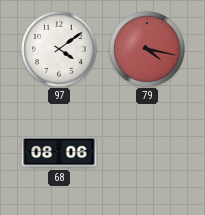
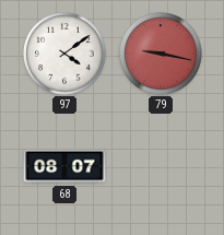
79: 4:17 -> 9:17 (161, 54)
68: 08:06 -> 08:07 (64, 166)
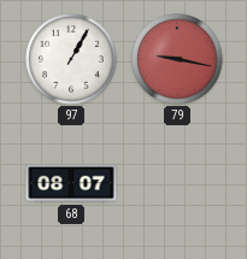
97: 4:09 -> 1:05 (71, 59)
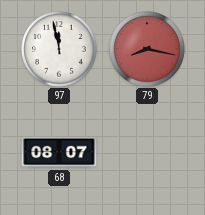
97: 1:05 -> 11:58 (59, 49)
79: 9:17 -> 8:17 (147, 49)
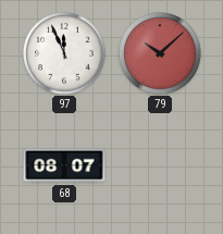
97: 11:58 -> 11:56 (64, 53)
79: 8:17 -> 10:08 (160, 53)
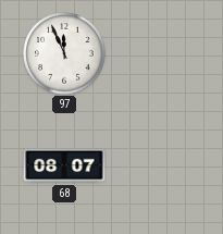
79: 10:08 -> none (160, 53)
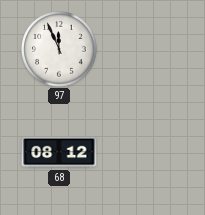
68: 08:07 -> 08:12 (59, 152)
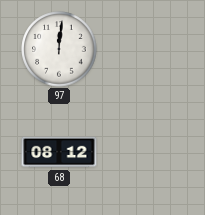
97: 11:56 -> 12:01 (59, 49)
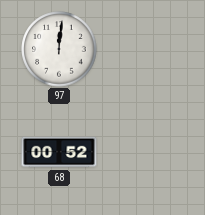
68: 08:12 -> 00:52 (59, 152)
